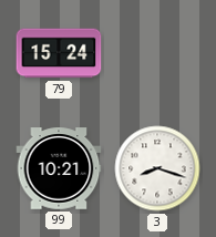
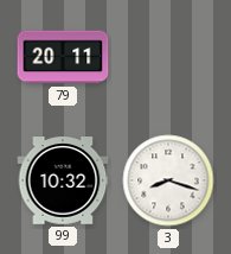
79: 15:24 -> 20:11 (63, 57)
99: 10:21 -> 10:32 (63, 180)
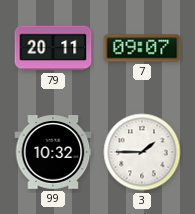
7: none -> 09:07 (142, 48)
3: 8:18 -> 1:45 (142, 152)
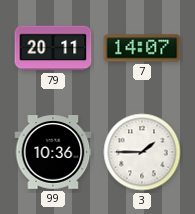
7: 09:07 -> 14:07 (142, 48)
99: 10:32 -> 10:36 (53, 152)
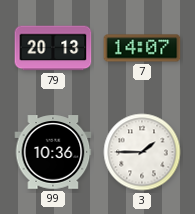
79: 20:11 -> 20:13 (53, 48)
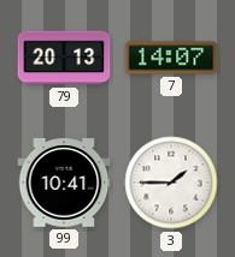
99: 10:36 -> 10:41 (64, 183)
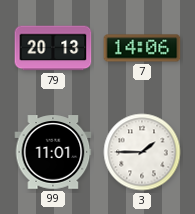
7: 14:07 -> 14:06 (142, 48)
99: 10:41 -> 11:01 (53, 152)
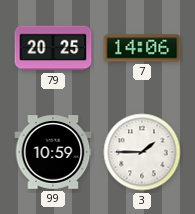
79: 20:13 -> 20:25 (53, 48)
99: 11:01 -> 10:59 (53, 152)
